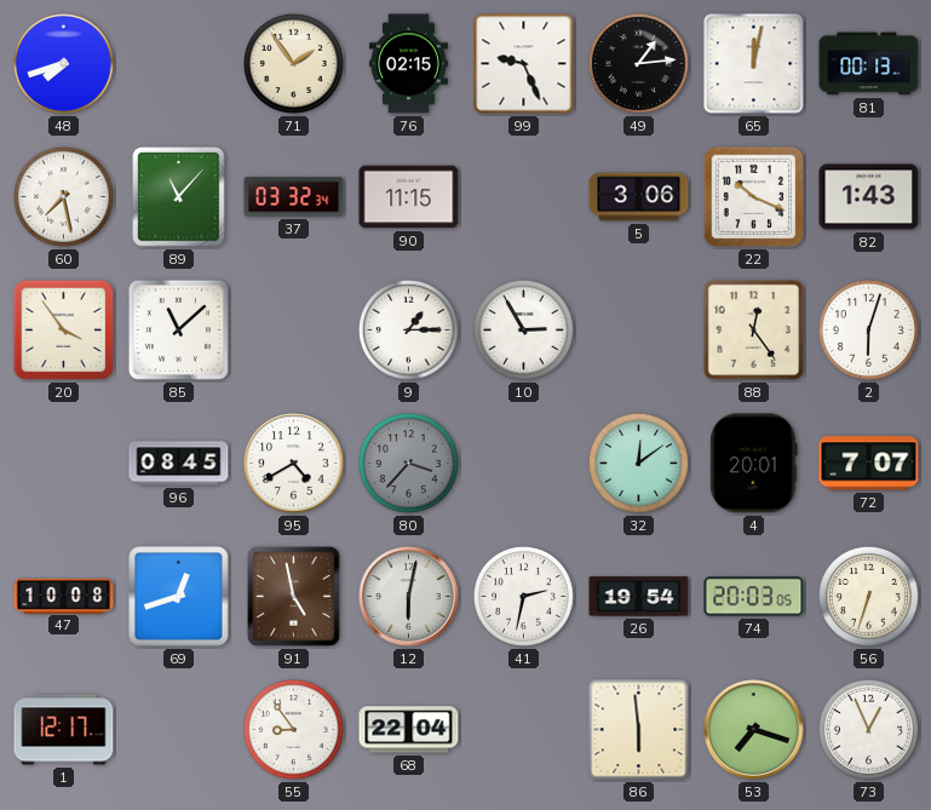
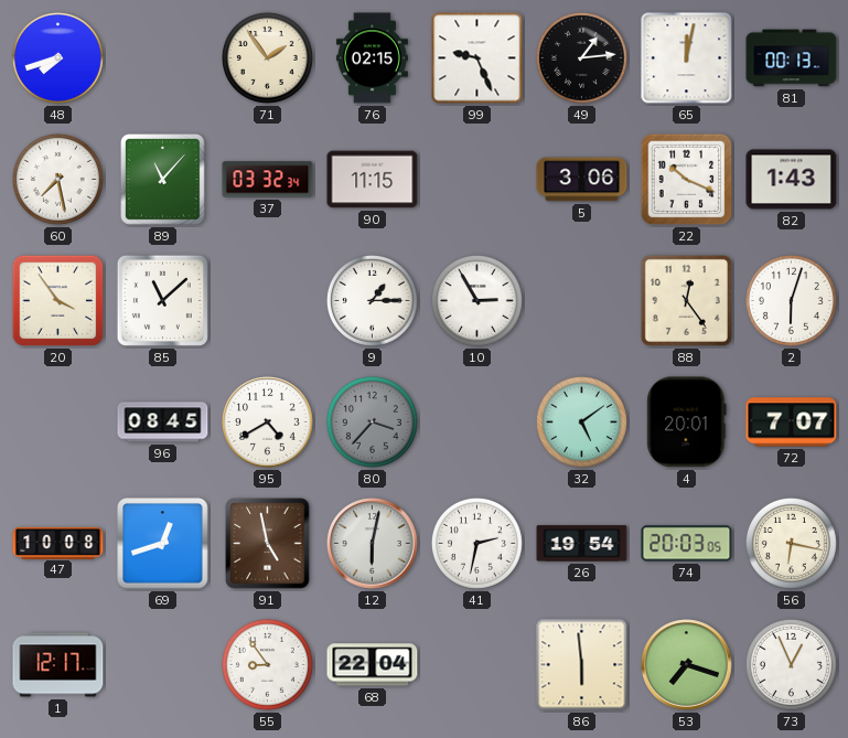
32: 12:09 -> 5:09 (581, 421)
56: 6:33 -> 6:17 (791, 543)
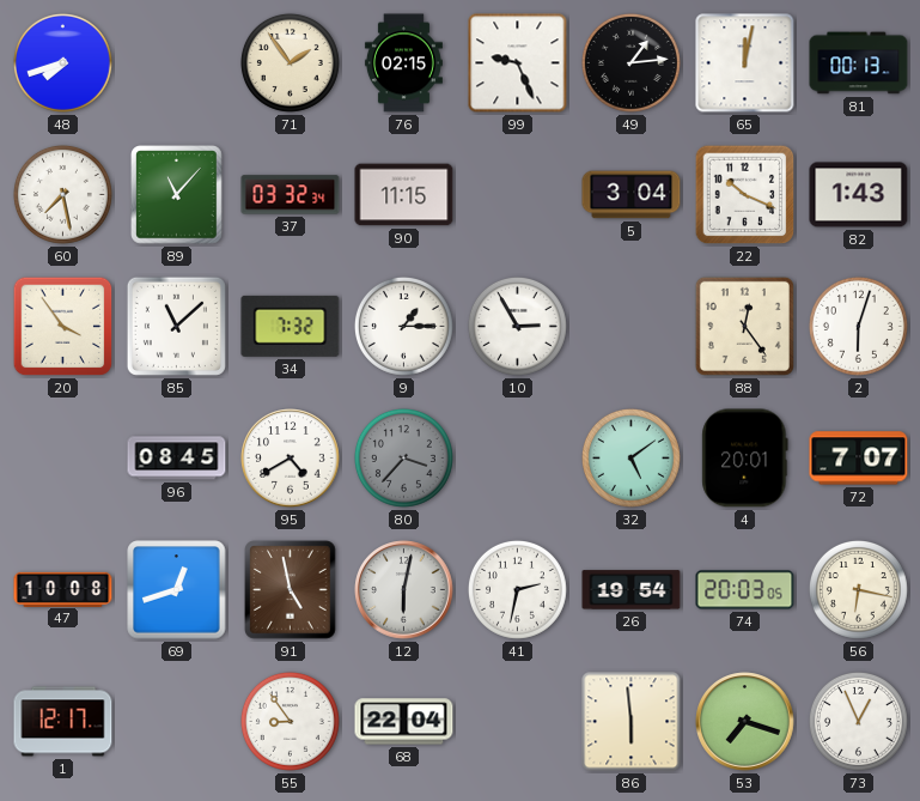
5: 3:06 -> 3:04 (632, 195)
34: none -> 7:32 (291, 326)
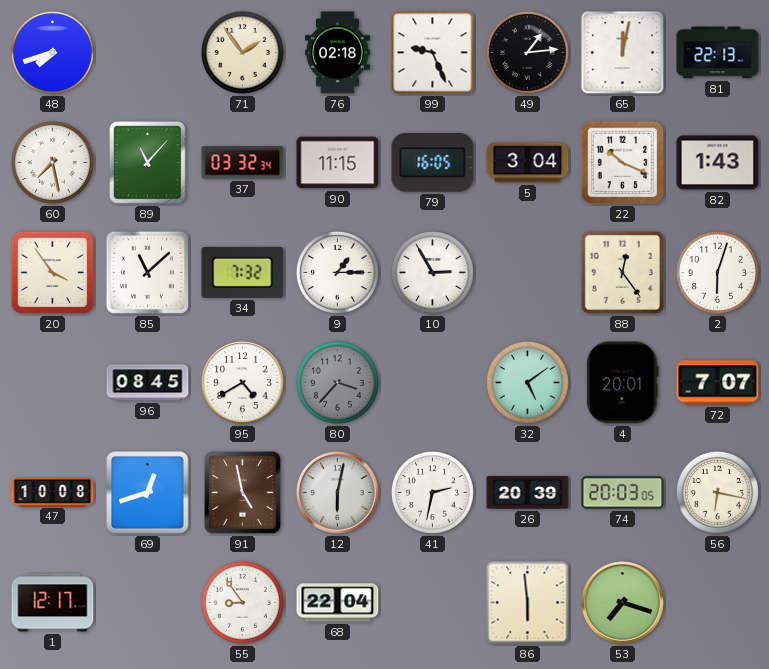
76: 02:15 -> 02:18 (337, 53)
81: 00:13 -> 22:13 (718, 53)
79: none -> 16:05 (433, 163)
26: 19:54 -> 20:39 (528, 493)
73: 12:56 -> none (858, 721)
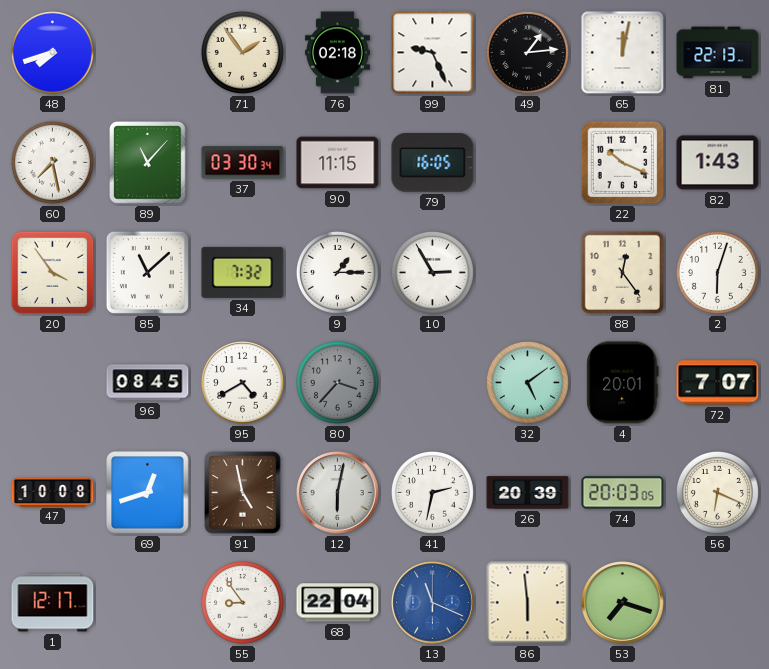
37: 03:32 -> 03:30 (243, 163)
5: 3:04 -> none (528, 163)
56: 6:17 -> 6:19 (717, 492)
13: none -> 11:19 (433, 603)
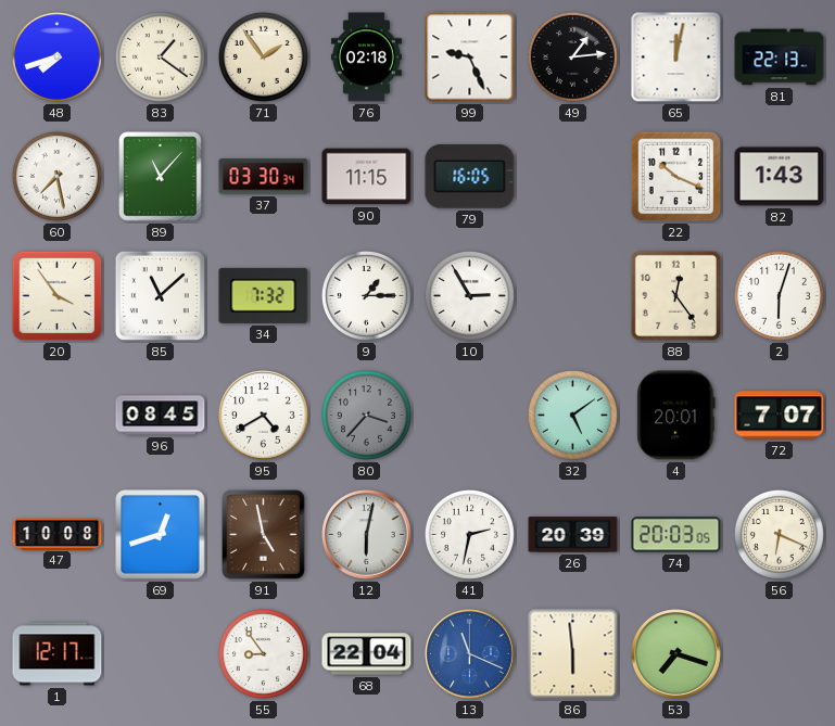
83: none -> 1:21 (160, 56)
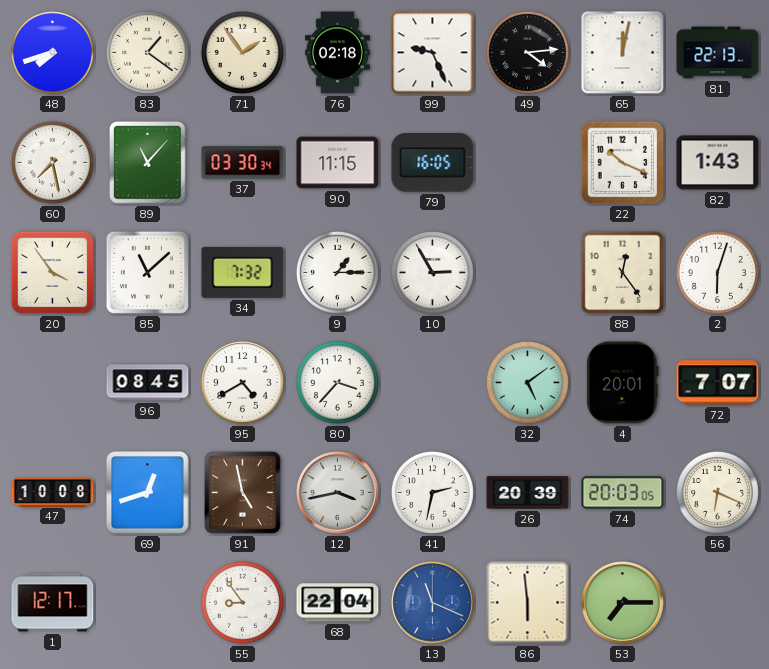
49: 1:14 -> 4:14 (527, 52)
80 dial: grey -> white (337, 382)
12: 6:02 -> 3:43 (338, 493)
53: 7:18 -> 7:15 (623, 603)
